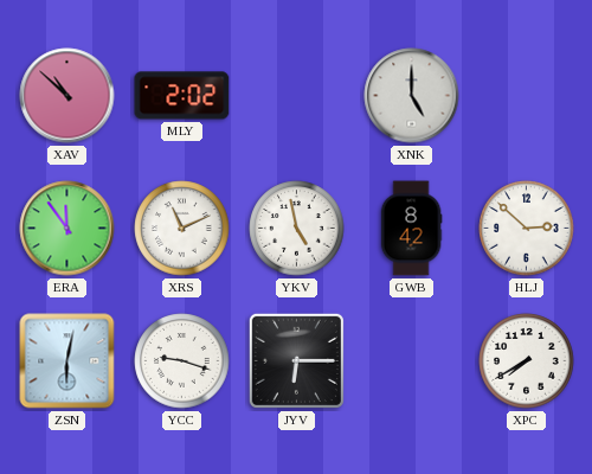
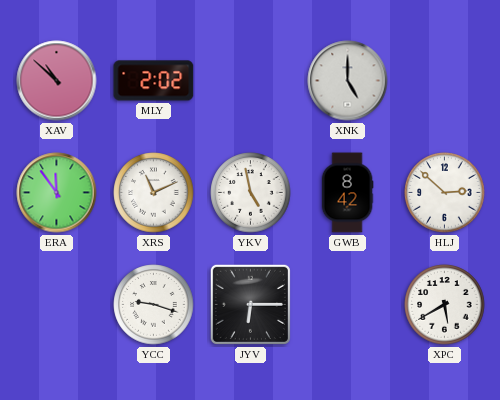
ZSN: 6:02 -> none (67, 361)
XPC: 7:40 -> 5:40 (445, 305)
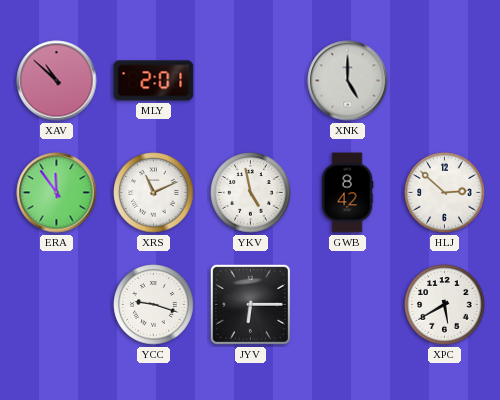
MLY: 2:02 -> 2:01 (154, 81)
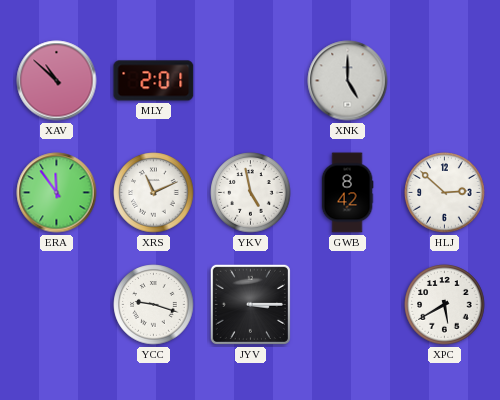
JYV: 6:15 -> 3:15 (250, 304)
